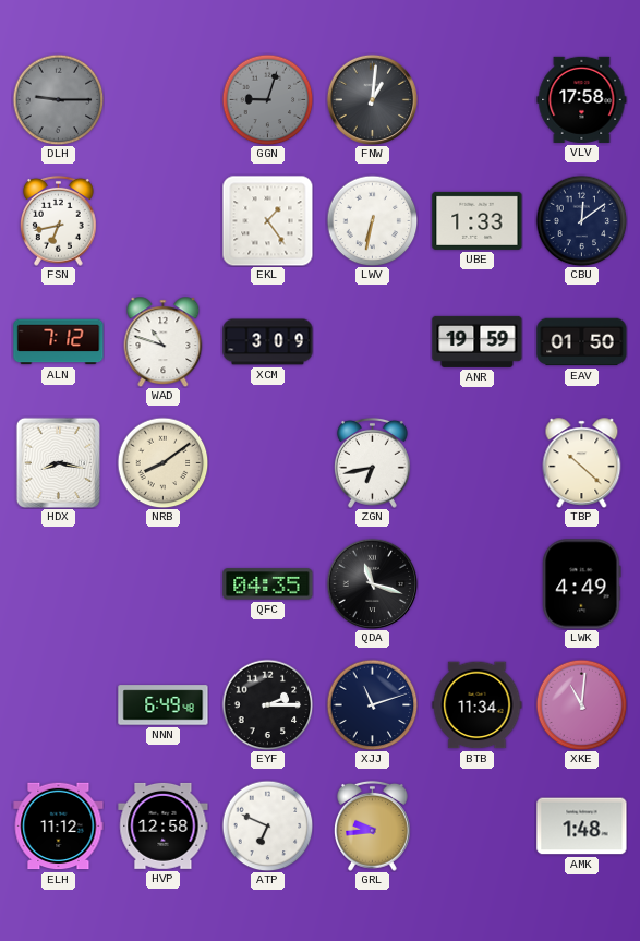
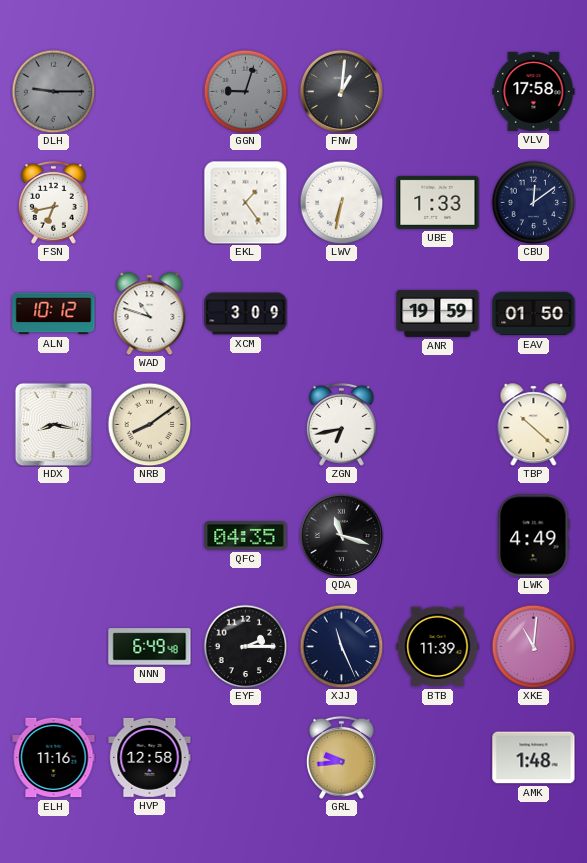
ALN: 7:12 -> 10:12 (54, 314)
XJJ: 11:12 -> 11:26 (341, 646)
BTB: 11:34 -> 11:39 (438, 647)
ELH: 11:12 -> 11:16 (54, 758)
ATP: 6:49 -> none (267, 825)
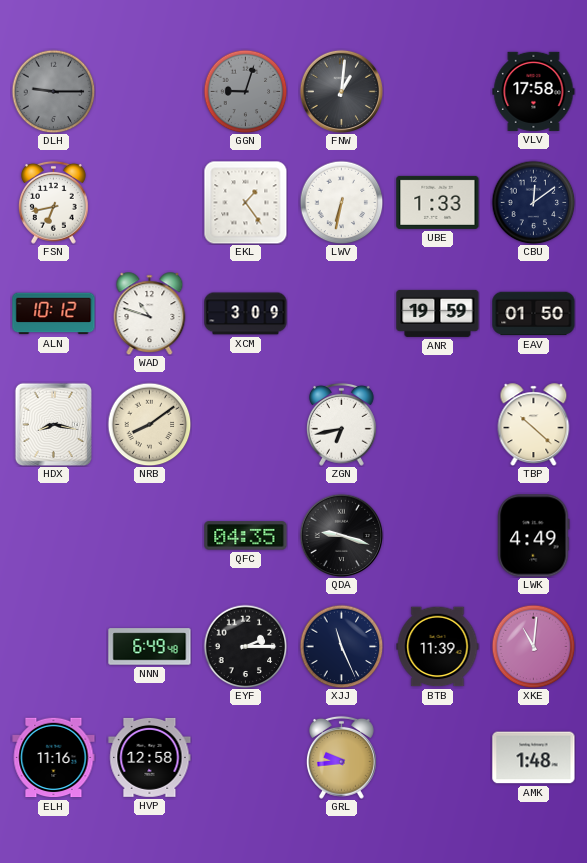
QDA: 11:18 -> 9:18 (341, 535)
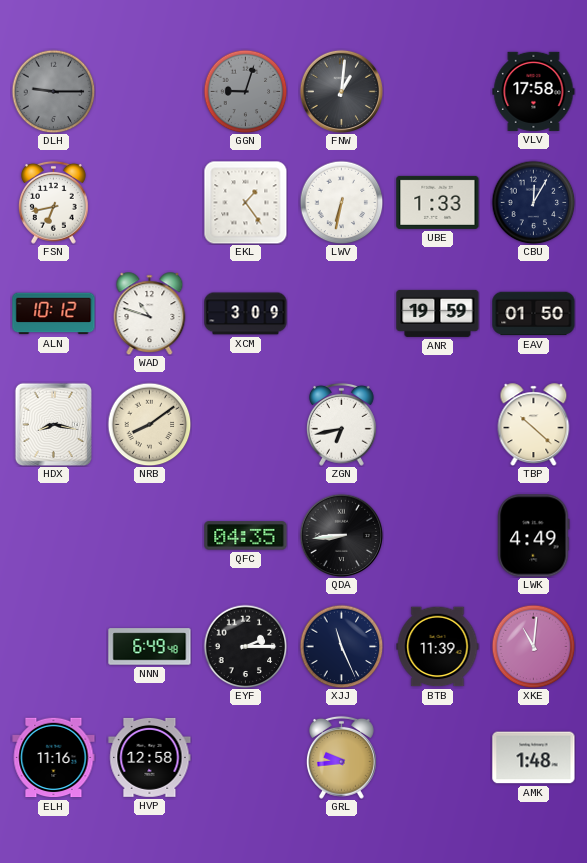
CBU: 12:09 -> 12:05 (533, 202)
QDA: 9:18 -> 8:44 (341, 535)
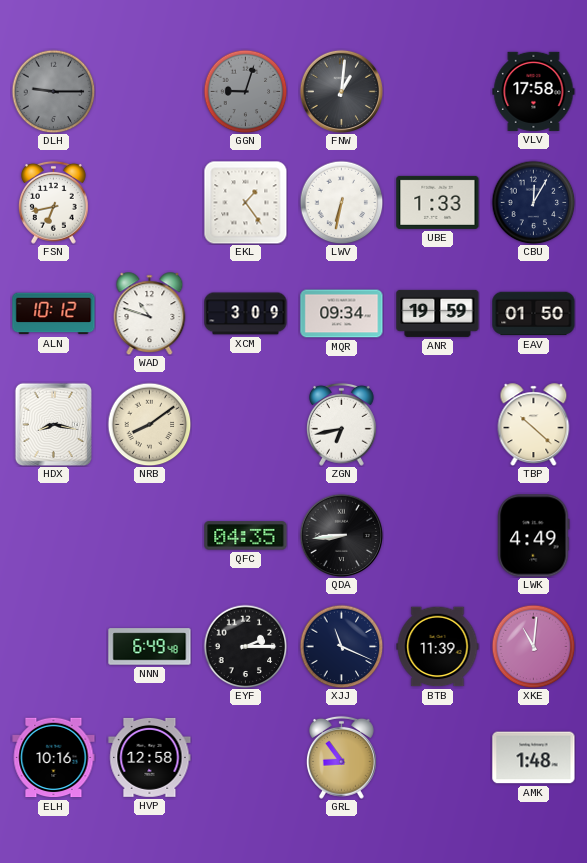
MQR: none -> 09:34 (342, 314)
XJJ: 11:26 -> 11:19 (341, 646)
ELH: 11:16 -> 10:16 (54, 758)
GRL: 9:44 -> 8:54 (341, 757)
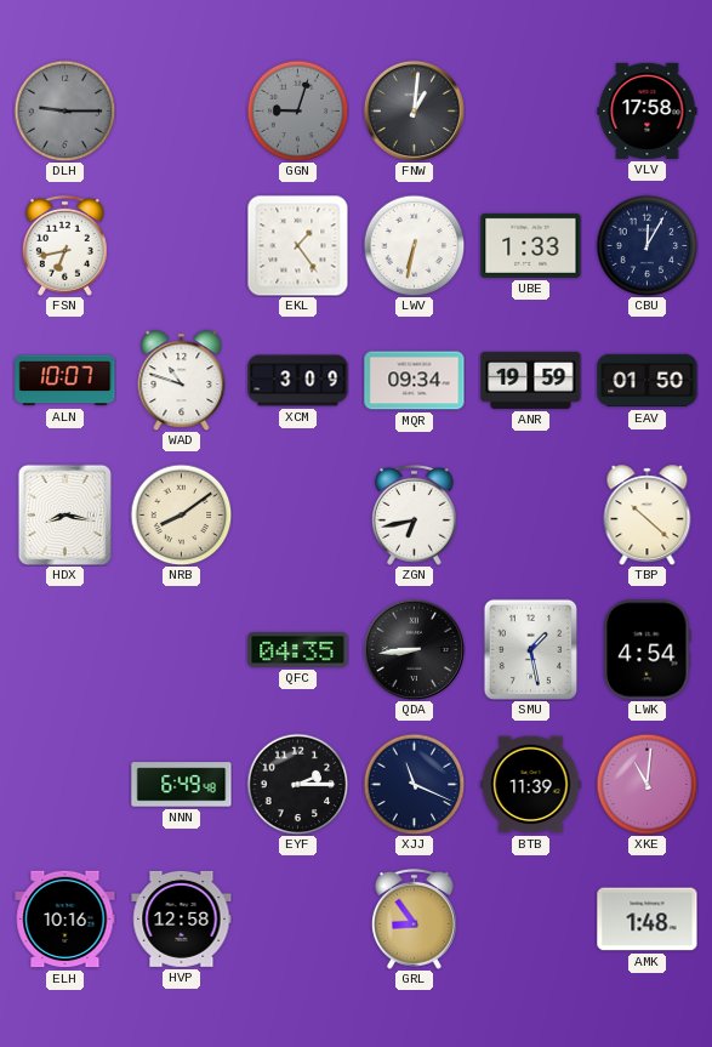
ALN: 10:12 -> 10:07 (65, 381)
SMU: none -> 1:28 (530, 649)
LWK: 4:49 -> 4:54 (648, 650)
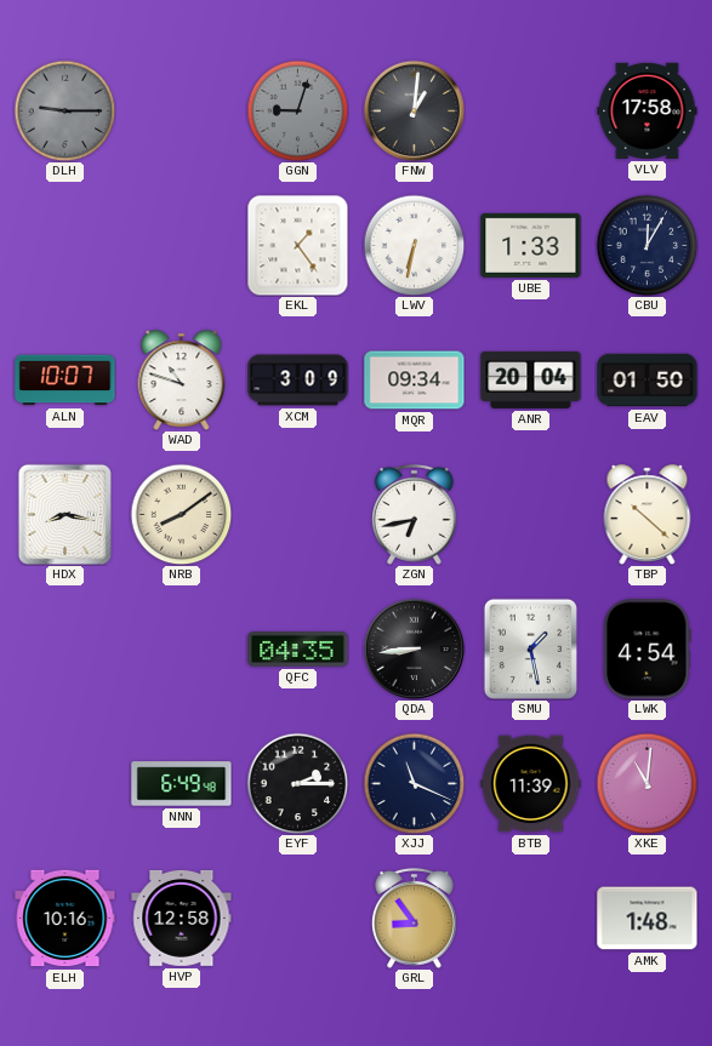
FSN: 6:43 -> none (64, 245)
ANR: 19:59 -> 20:04 (531, 379)
